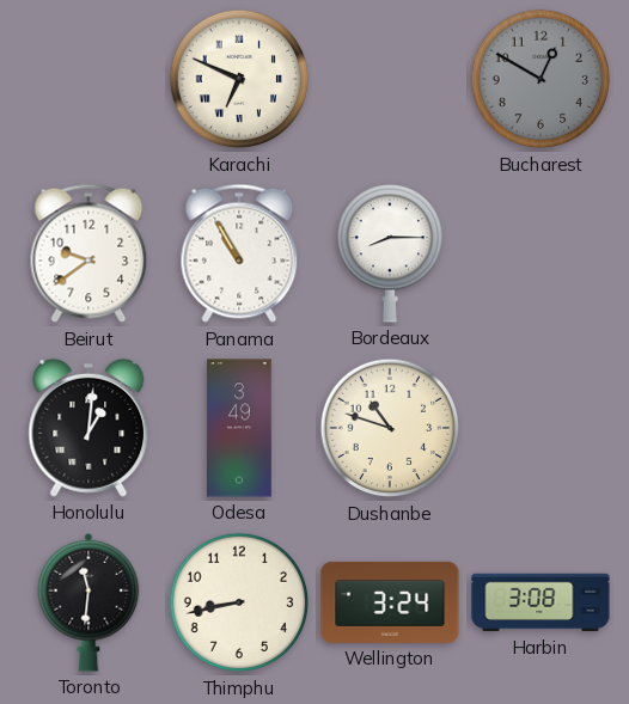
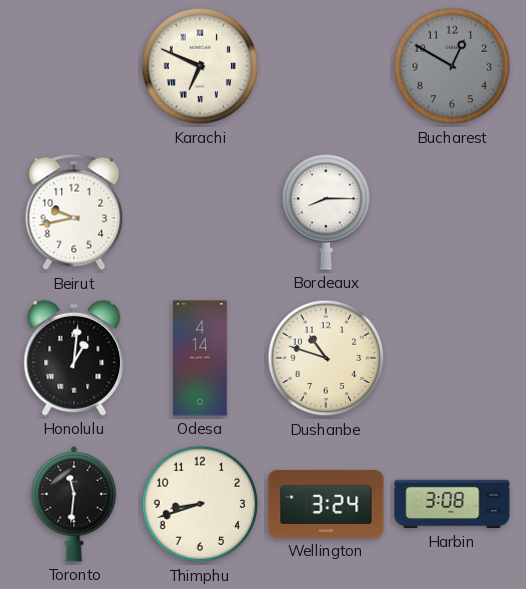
Beirut: 9:39 -> 9:43 (74, 212)
Panama: 10:55 -> none (239, 253)
Odesa: 3:49 -> 4:14 (201, 358)
Thimphu: 8:43 -> 8:42 (200, 504)
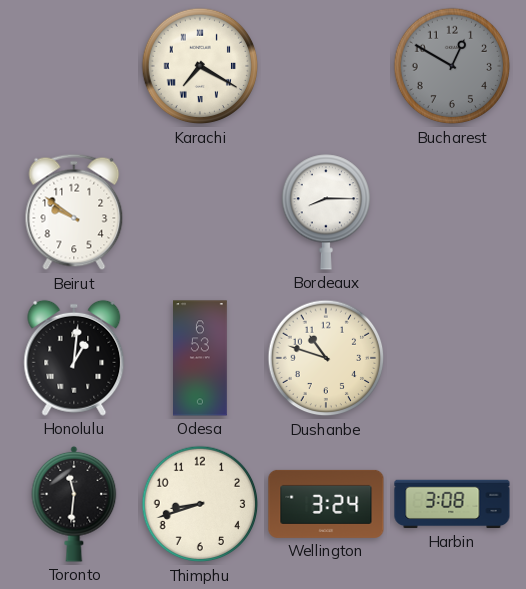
Karachi: 6:49 -> 7:20 (200, 66)
Beirut: 9:43 -> 9:51 (74, 212)
Odesa: 4:14 -> 6:53 (201, 358)
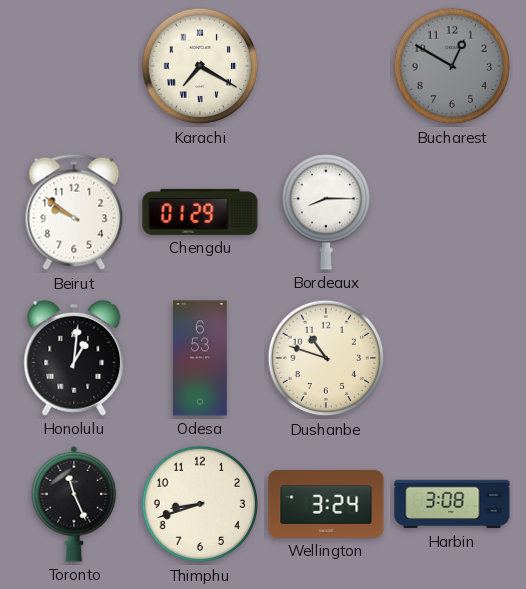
Chengdu: none -> 01:29 (200, 212)
Toronto: 11:31 -> 11:26 (74, 504)
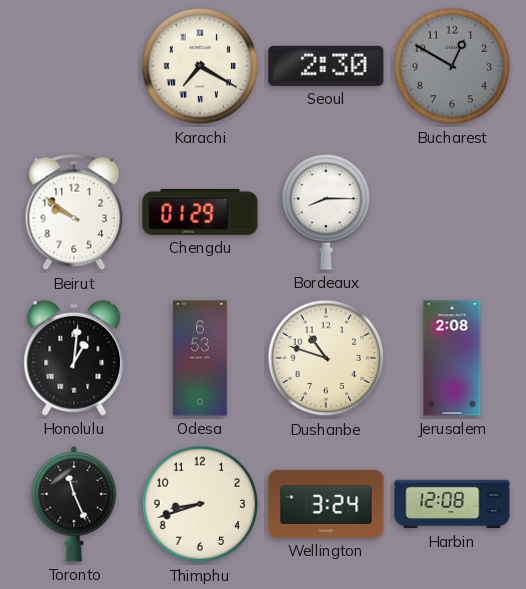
Seoul: none -> 2:30 (326, 66)
Jerusalem: none -> 2:08 (452, 358)
Harbin: 3:08 -> 12:08 (452, 504)
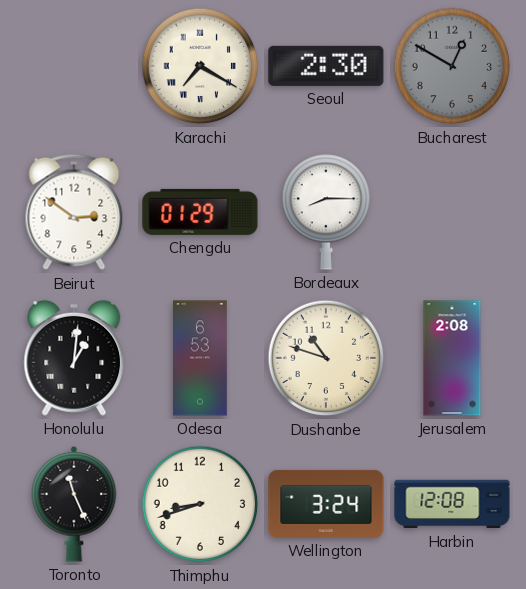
Beirut: 9:51 -> 2:51 (74, 212)
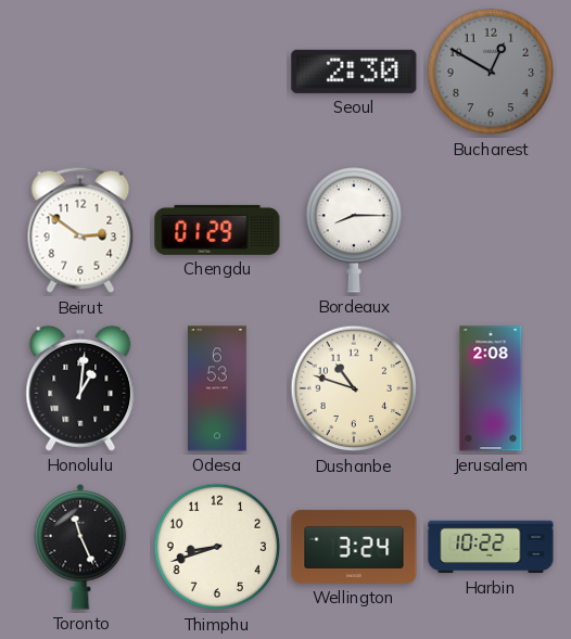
Karachi: 7:20 -> none (200, 66)
Harbin: 12:08 -> 10:22 (491, 547)
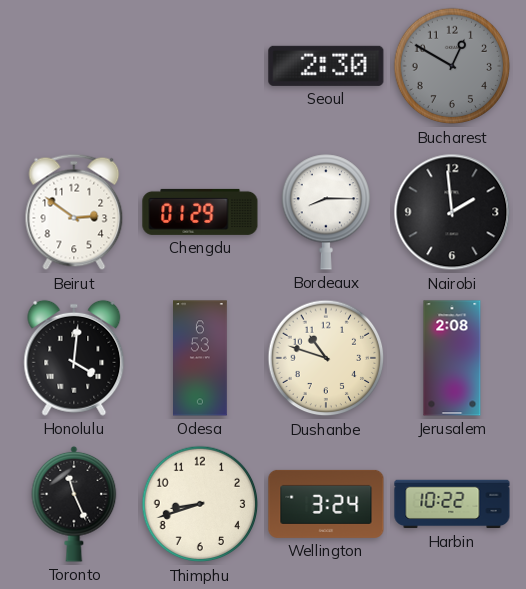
Nairobi: none -> 1:59 (452, 212)
Honolulu: 1:01 -> 4:01 (74, 358)
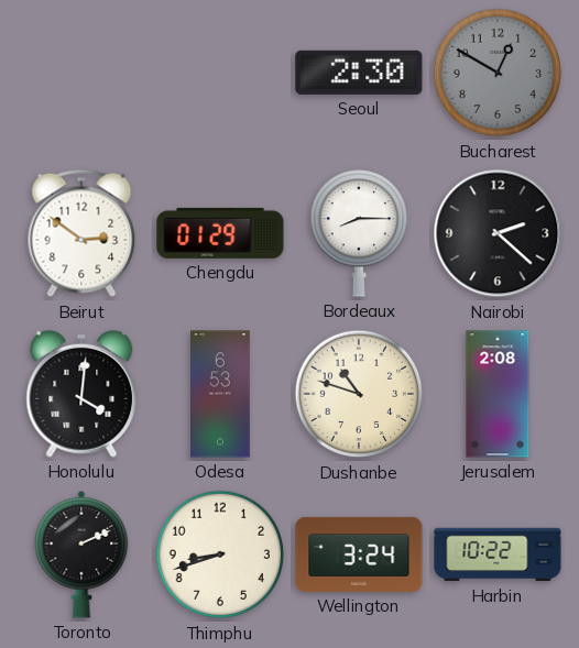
Nairobi: 1:59 -> 2:22 (498, 233)
Toronto: 11:26 -> 2:11 (81, 554)
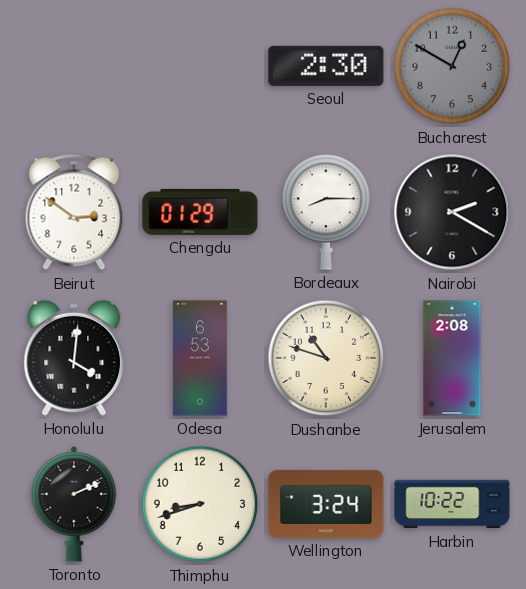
Nairobi: 2:22 -> 2:20 (452, 212)
